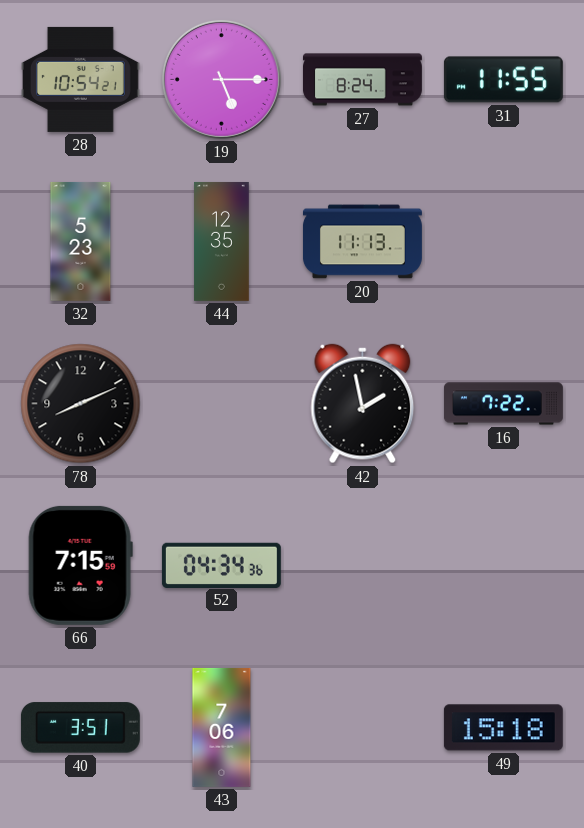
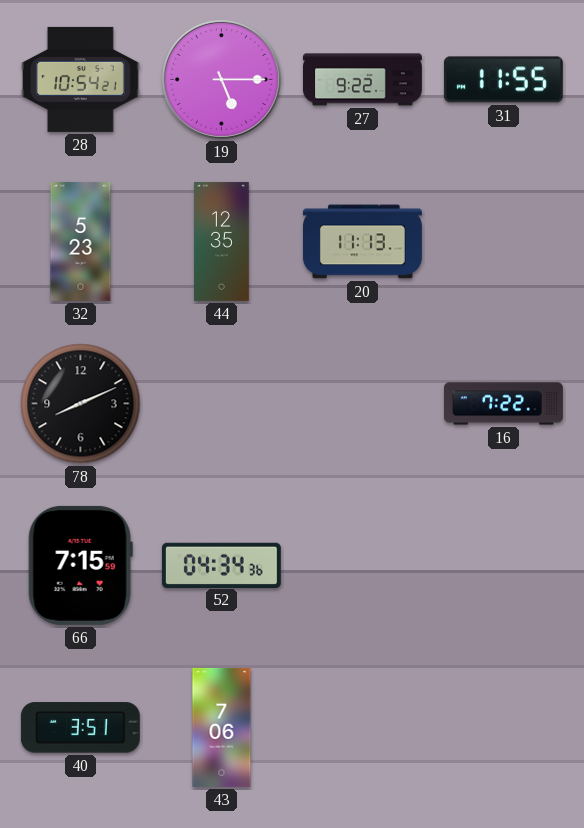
27: 8:24 -> 9:22 (362, 80)
42: 1:58 -> none (363, 404)
49: 15:18 -> none (503, 728)
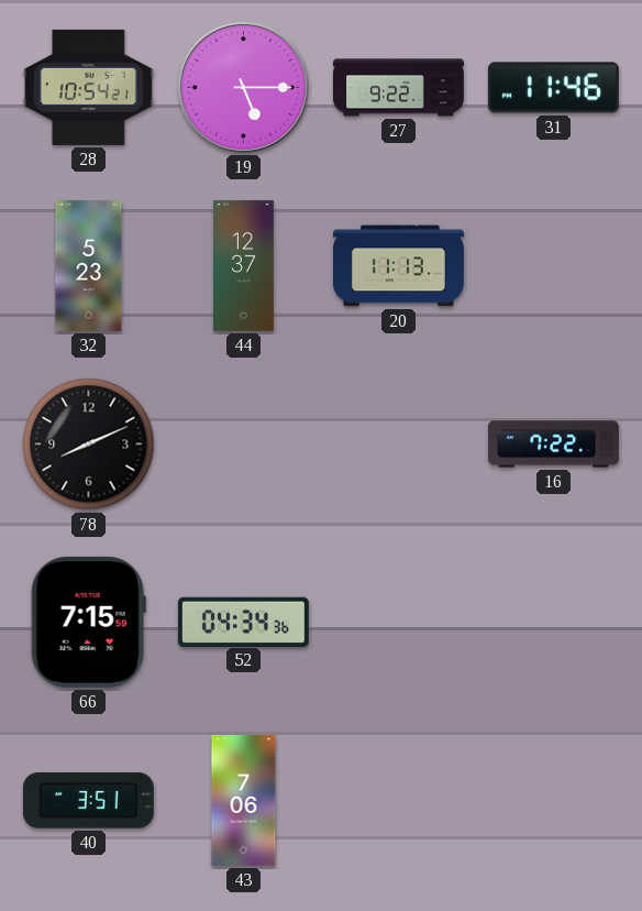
31: 11:55 -> 11:46 (553, 88)
44: 12:35 -> 12:37 (244, 265)
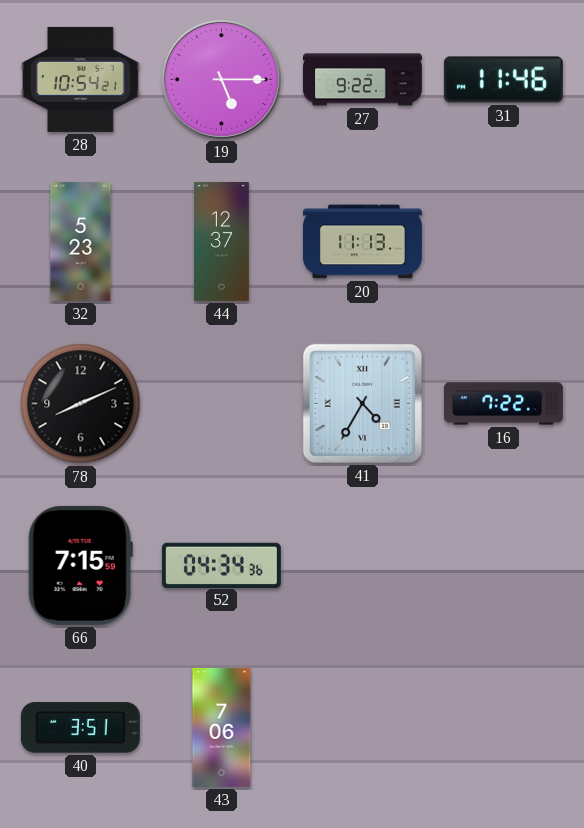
41: none -> 4:35 (362, 403)
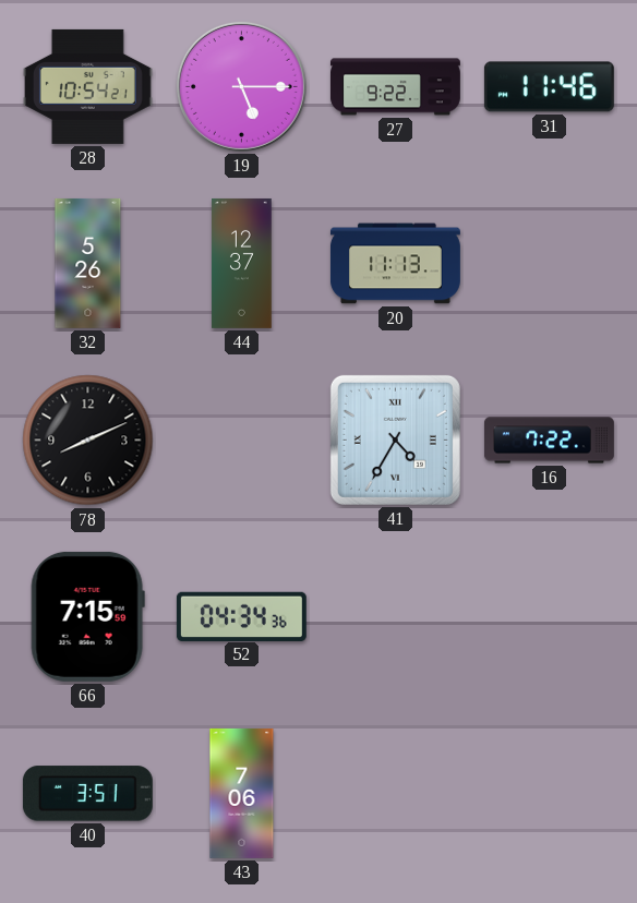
32: 5:23 -> 5:26 (88, 263)
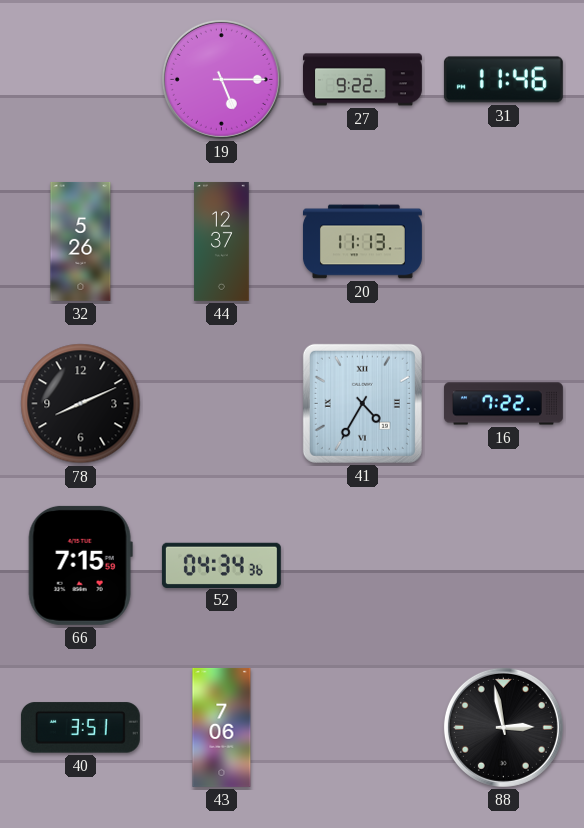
28: 10:54 -> none (87, 86)
88: none -> 2:58 (503, 727)
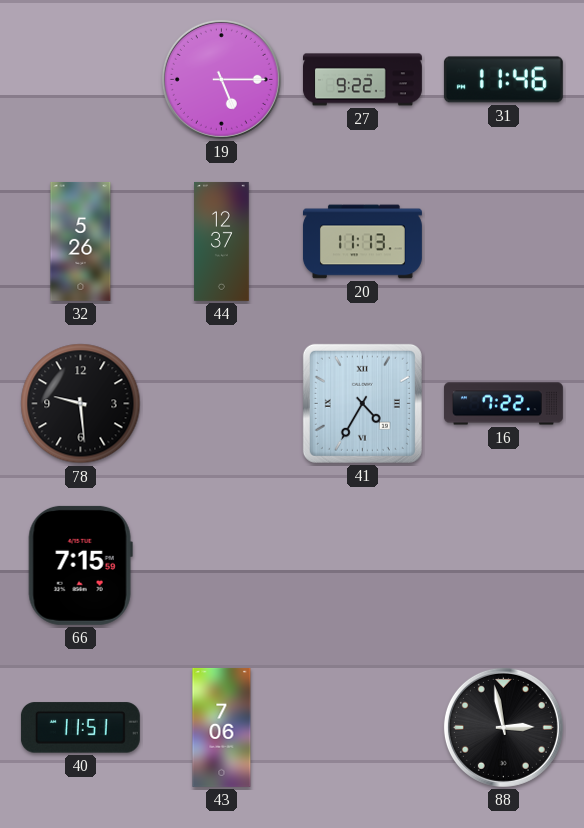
78: 8:11 -> 9:29 (81, 404)
52: 04:34 -> none (221, 565)
40: 3:51 -> 11:51 (80, 728)
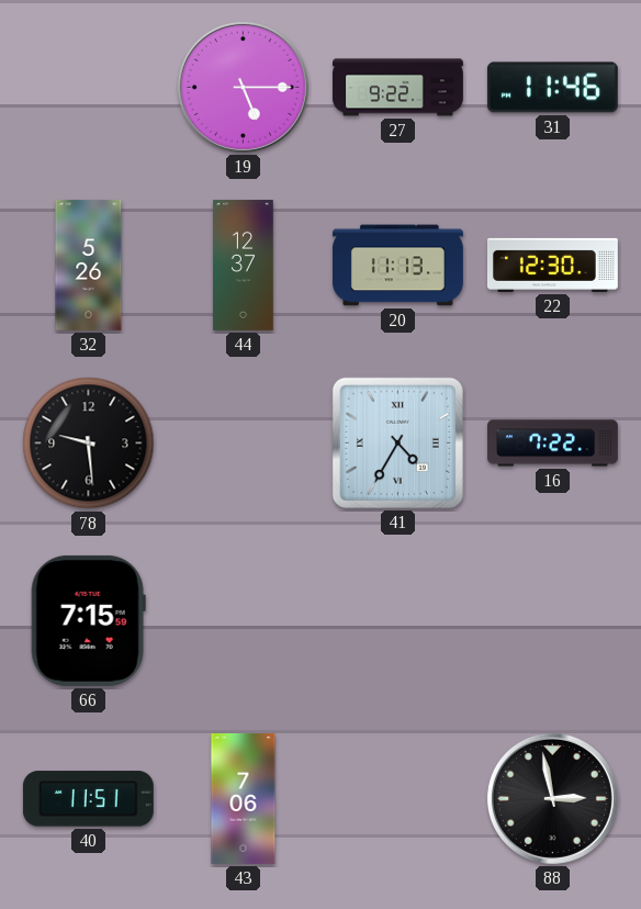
22: none -> 12:30 (552, 265)
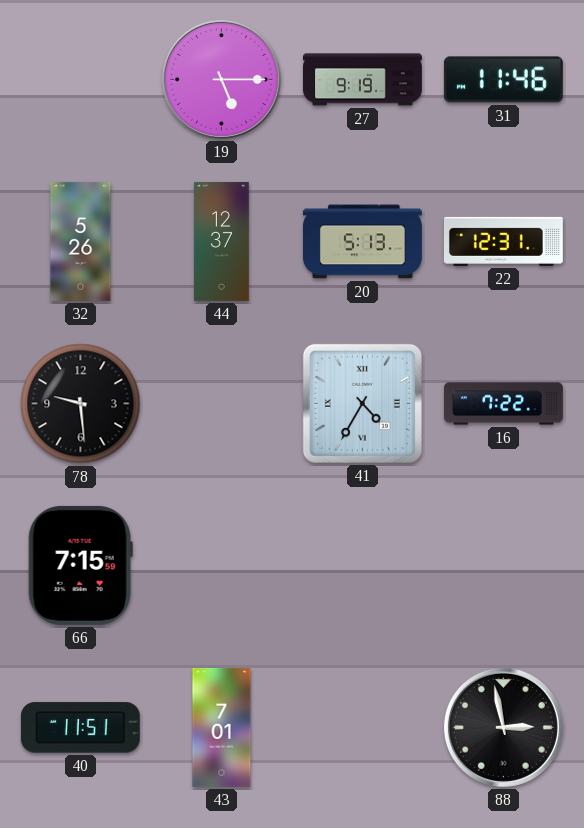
27: 9:22 -> 9:19 (362, 80)
20: 11:13 -> 5:13 (362, 242)
22: 12:30 -> 12:31 (503, 241)
43: 7:06 -> 7:01 (222, 727)
